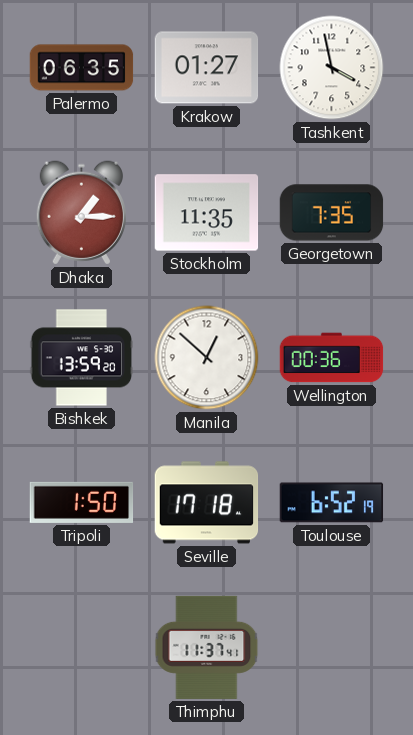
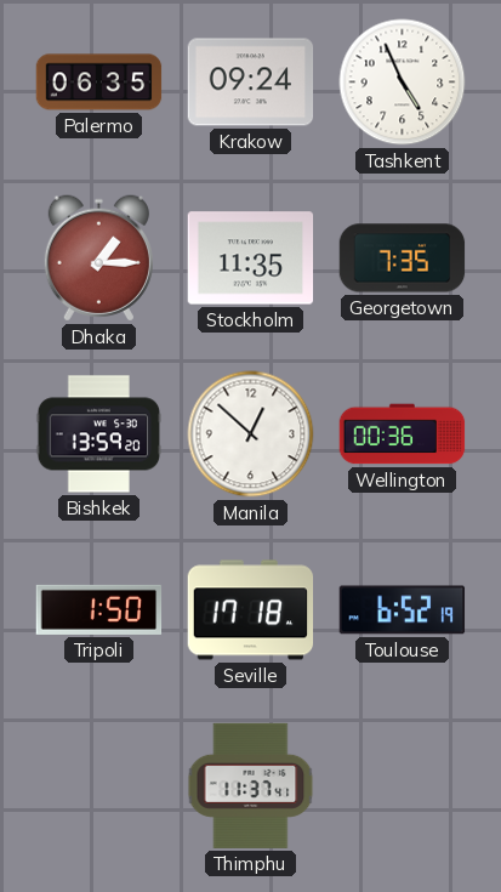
Krakow: 01:27 -> 09:24 (251, 83)
Tashkent: 3:58 -> 4:56 (403, 83)
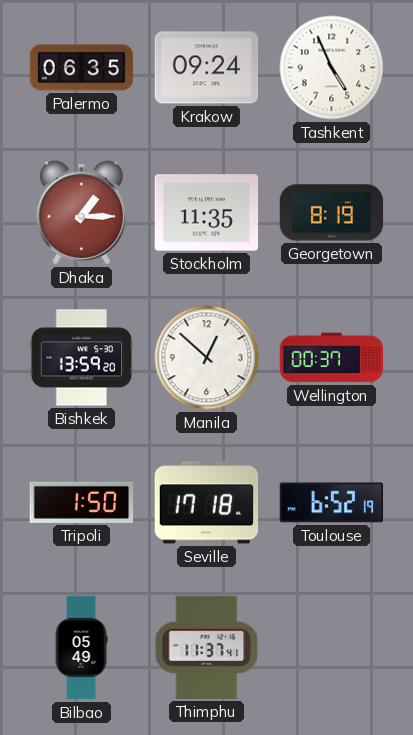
Georgetown: 7:35 -> 8:19 (332, 213)
Wellington: 00:36 -> 00:37 (332, 358)
Bilbao: none -> 05:49 (81, 648)
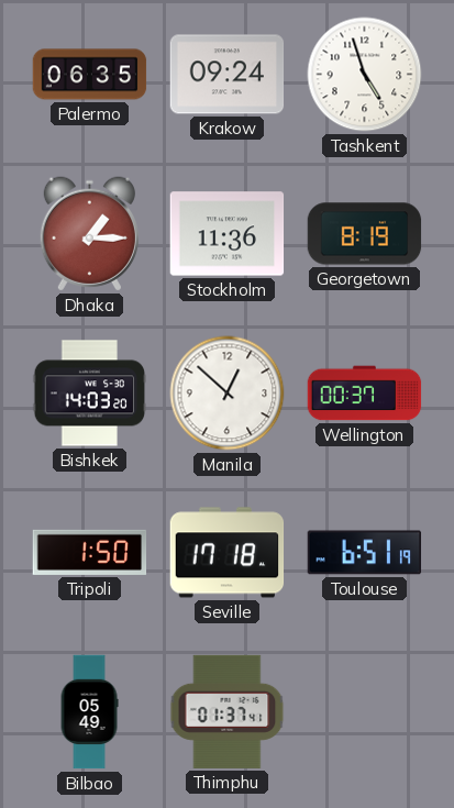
Tashkent: 4:56 -> 4:57 (365, 75)
Stockholm: 11:35 -> 11:36 (228, 234)
Bishkek: 13:59 -> 14:03 (90, 394)
Toulouse: 6:52 -> 6:51 (365, 553)
Thimphu: 11:37 -> 01:37 (228, 711)
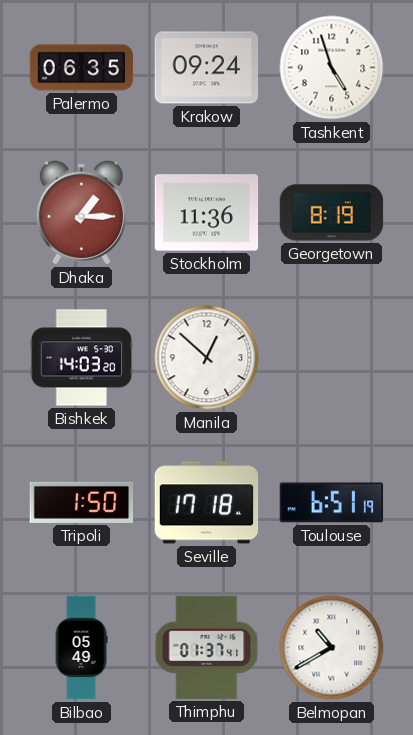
Wellington: 00:37 -> none (365, 394)
Belmopan: none -> 10:40 (332, 648)
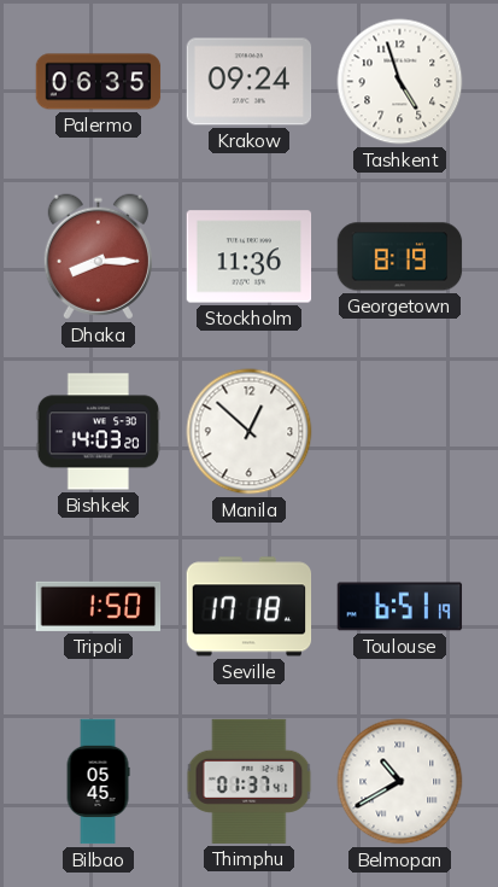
Dhaka: 1:15 -> 8:15 (98, 257)
Bilbao: 05:49 -> 05:45 (98, 782)
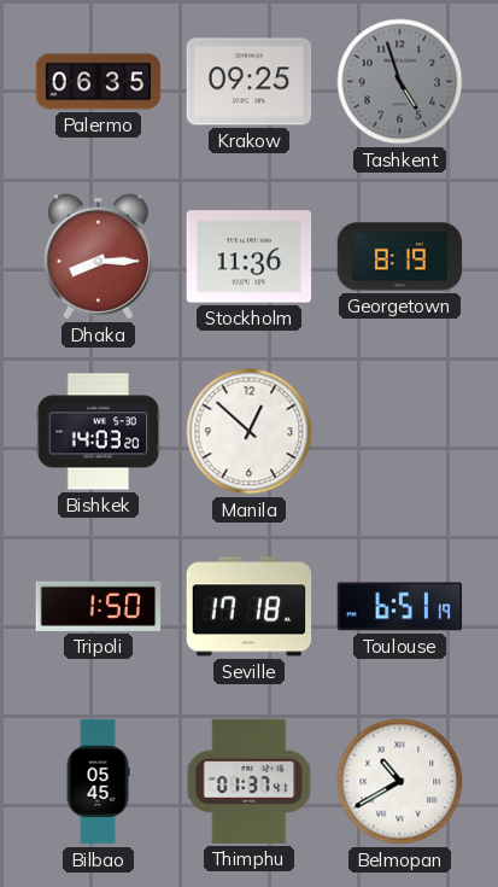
Krakow: 09:24 -> 09:25 (250, 82)
Tashkent dial: white -> grey (400, 82)
